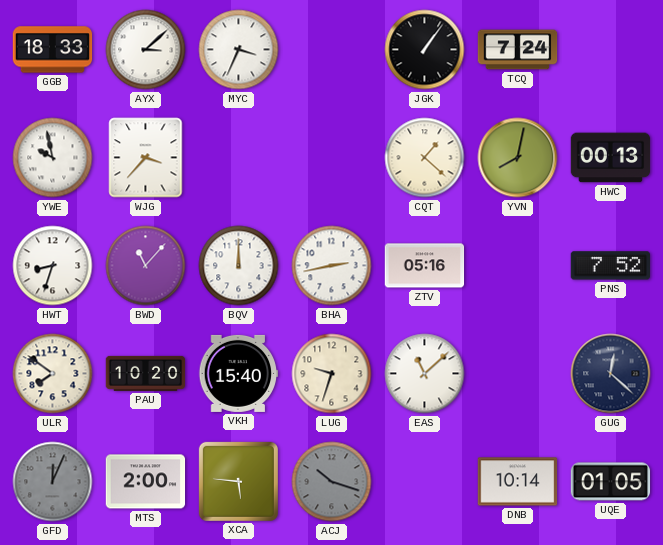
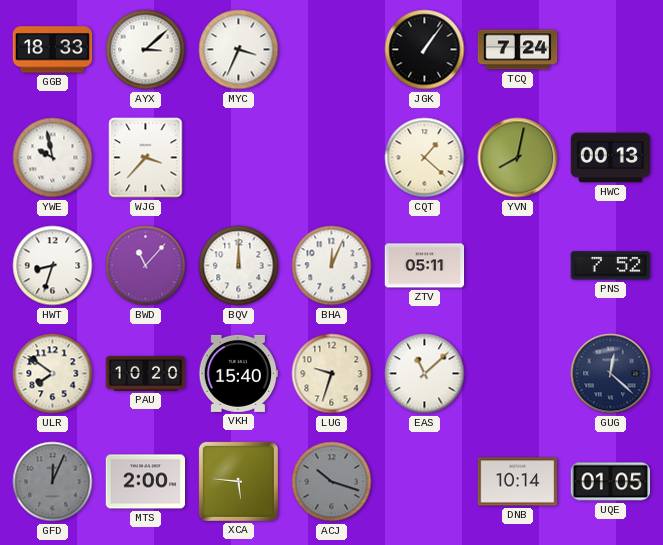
BHA: 2:43 -> 12:04 (332, 266)
ZTV: 05:16 -> 05:11 (425, 266)
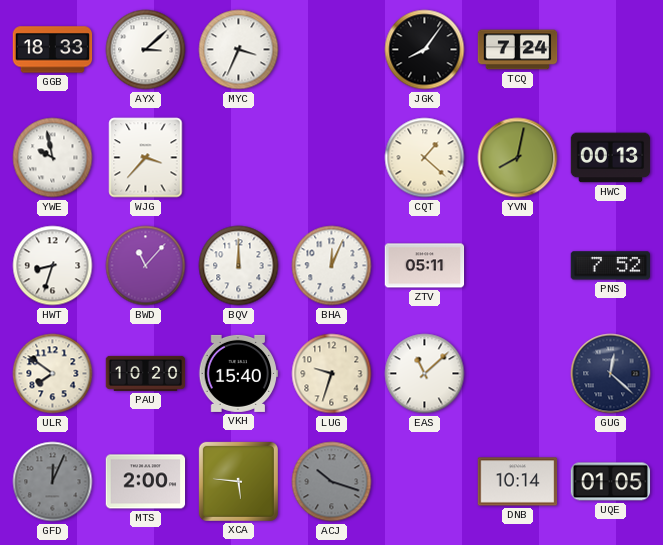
JGK: 1:06 -> 8:06 (425, 50)
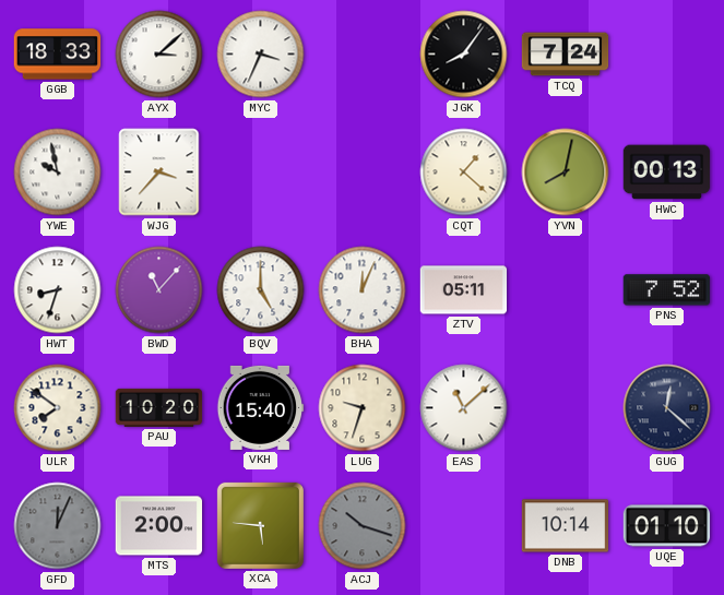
BQV: 12:00 -> 5:00 (261, 290)
UQE: 01:05 -> 01:10 (667, 526)
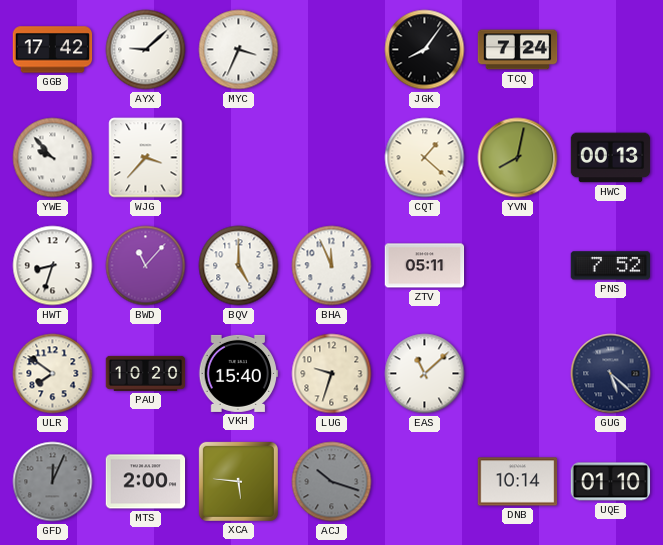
GGB: 18:33 -> 17:42 (53, 50)
AYX: 3:08 -> 9:08 (146, 50)
YWE: 9:58 -> 9:53 (53, 158)
BHA: 12:04 -> 11:56 (332, 266)
GUG: 12:22 -> 5:22 (611, 374)
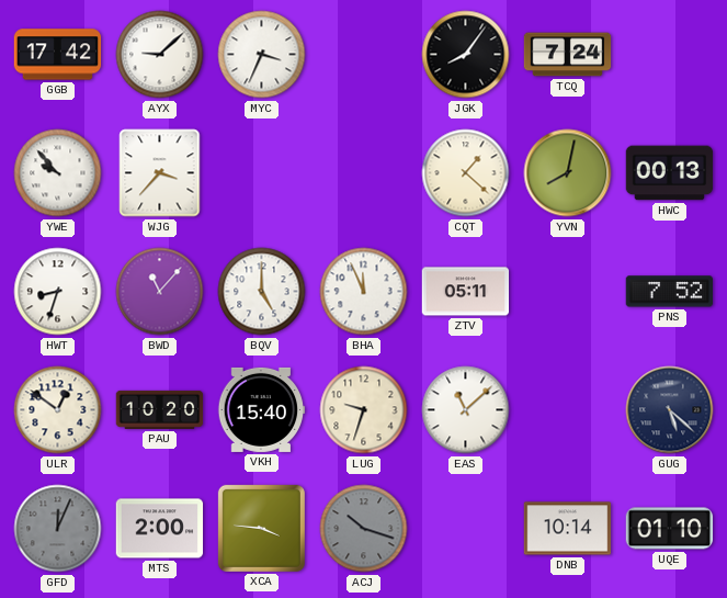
ULR: 7:51 -> 12:51 (58, 410)
XCA: 5:46 -> 3:46 (261, 528)
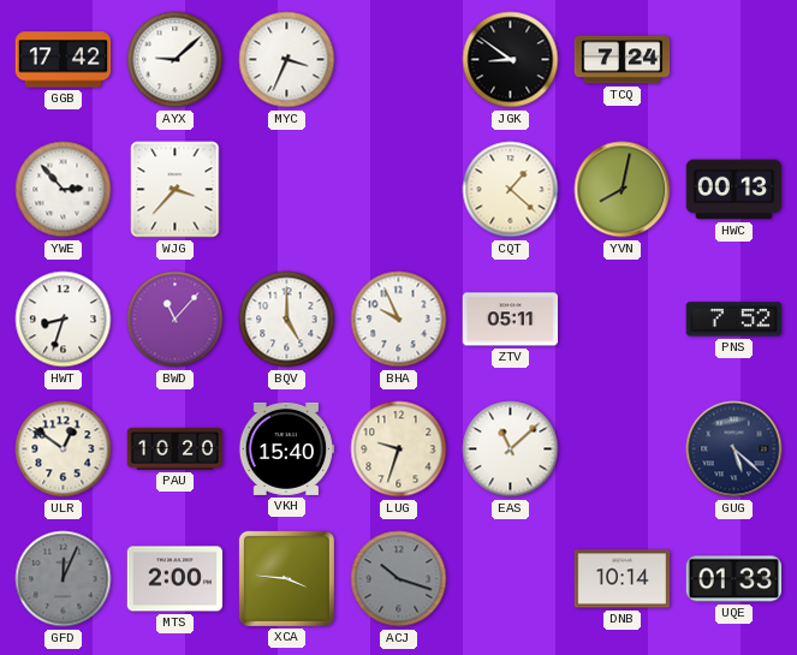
JGK: 8:06 -> 8:51 (511, 60)
YWE: 9:53 -> 2:53 (64, 190)
BHA: 11:56 -> 9:56 (399, 320)
UQE: 01:10 -> 01:33 (734, 579)
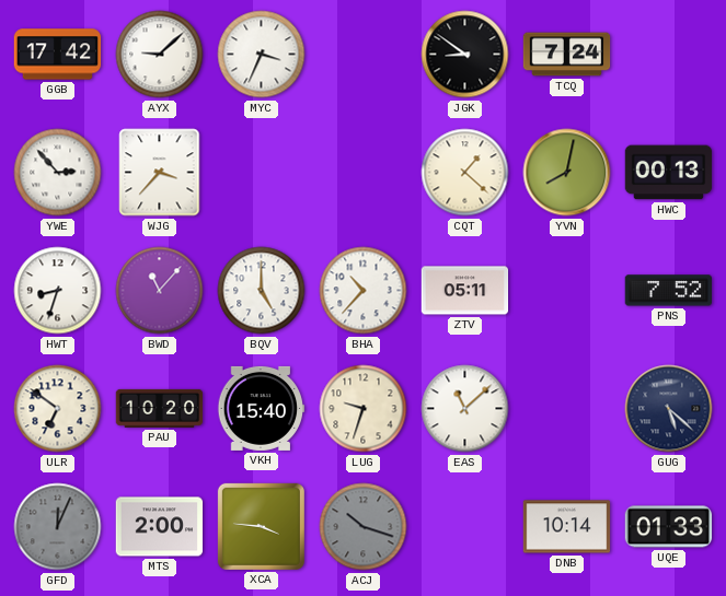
BHA: 9:56 -> 10:37 (364, 291)
ULR: 12:51 -> 6:51 (58, 409)
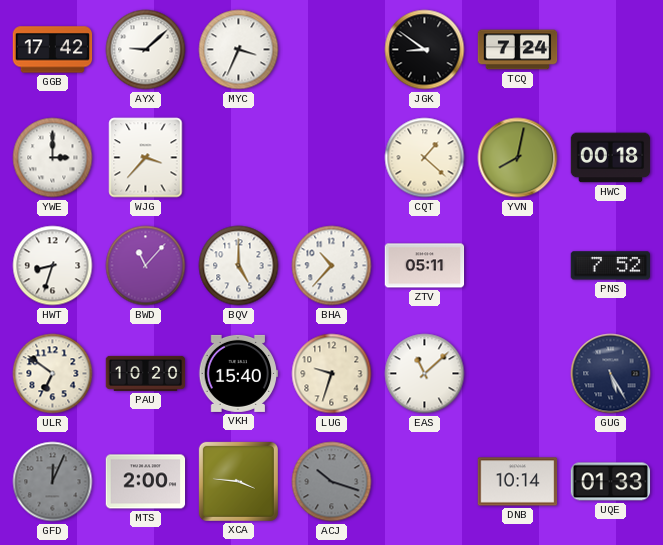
YWE: 2:53 -> 3:00 (53, 158)
HWC: 00:13 -> 00:18 (611, 158)
GUG: 5:22 -> 5:25 (611, 374)
